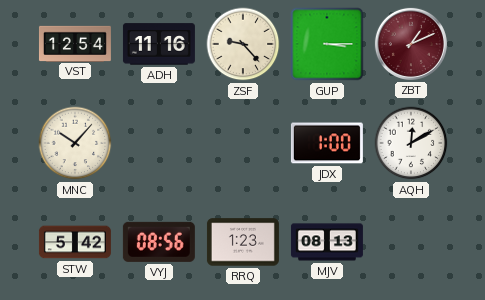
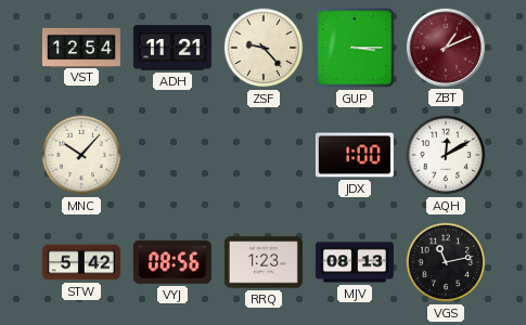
ADH: 11:16 -> 11:21 (172, 48)
VGS: none -> 11:13 (446, 262)
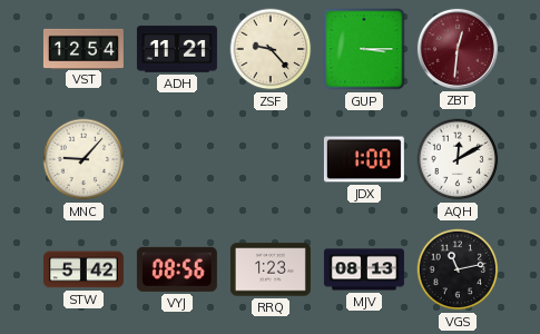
ZBT: 1:11 -> 12:31 (458, 49)
MNC: 10:07 -> 9:07 (84, 159)
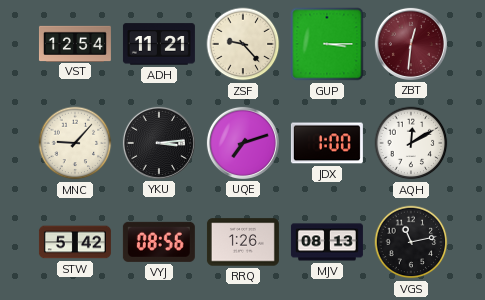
YKU: none -> 3:14 (159, 143)
UQE: none -> 7:12 (243, 143)
RRQ: 1:23 -> 1:26 (243, 242)
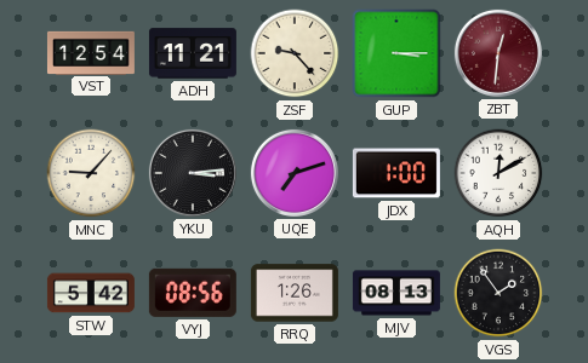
VGS: 11:13 -> 1:54 (498, 293)
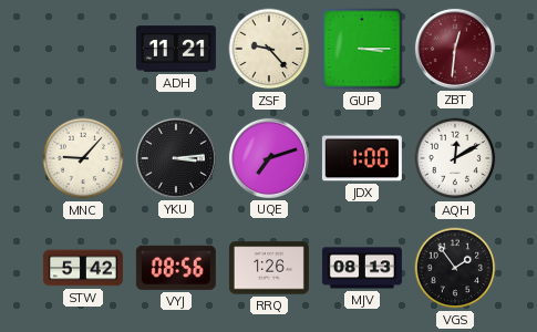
VST: 12:54 -> none (91, 52)
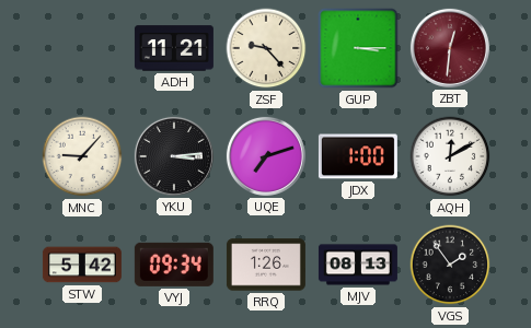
VYJ: 08:56 -> 09:34 (174, 265)
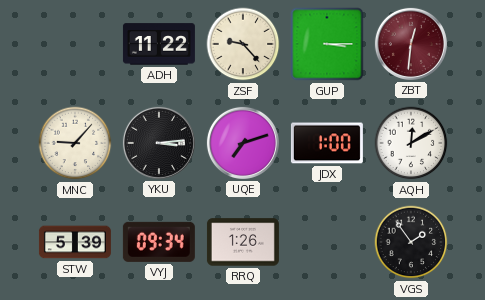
ADH: 11:21 -> 11:22 (159, 44)
STW: 5:42 -> 5:39 (75, 242)
MJV: 08:13 -> none (358, 265)
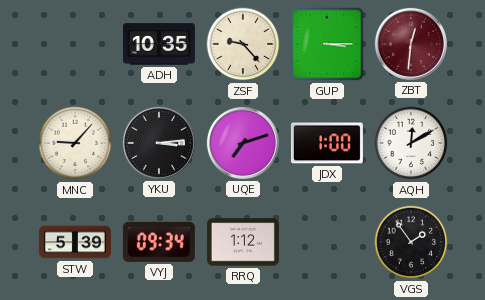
ADH: 11:22 -> 10:35 (159, 44)
RRQ: 1:26 -> 1:12 (243, 242)
